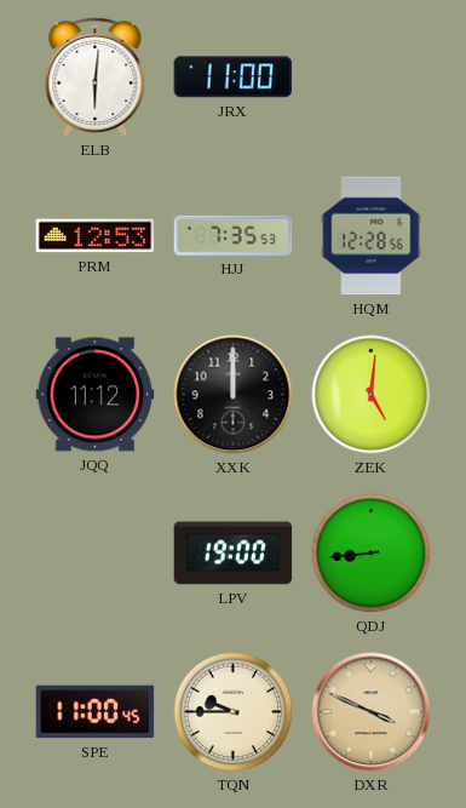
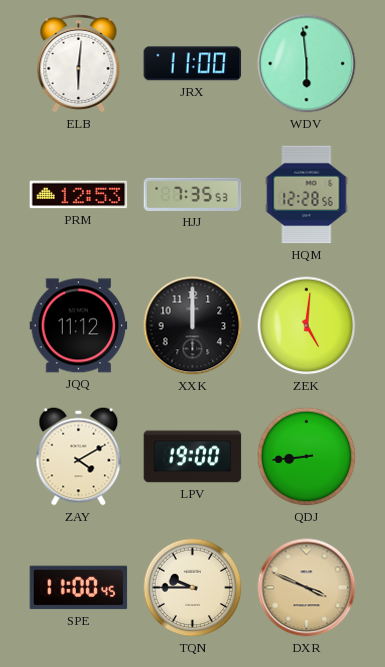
WDV: none -> 5:59 (307, 64)
ZAY: none -> 4:10 (79, 457)
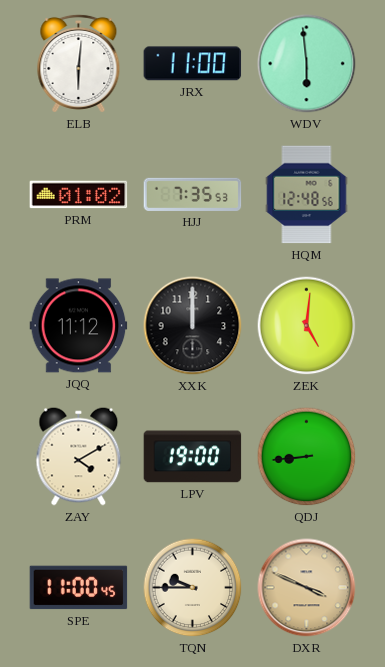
PRM: 12:53 -> 01:02 (79, 195)
HQM: 12:28 -> 12:48 (307, 195)
